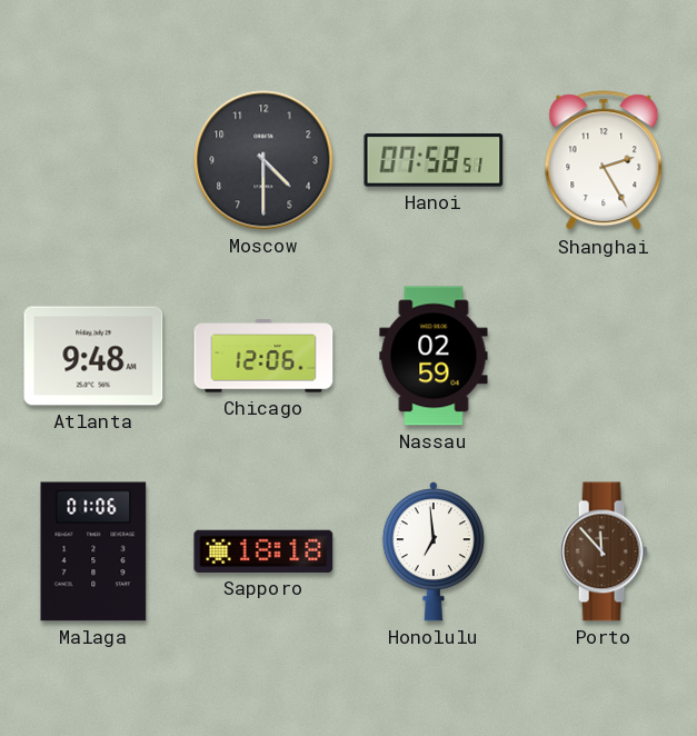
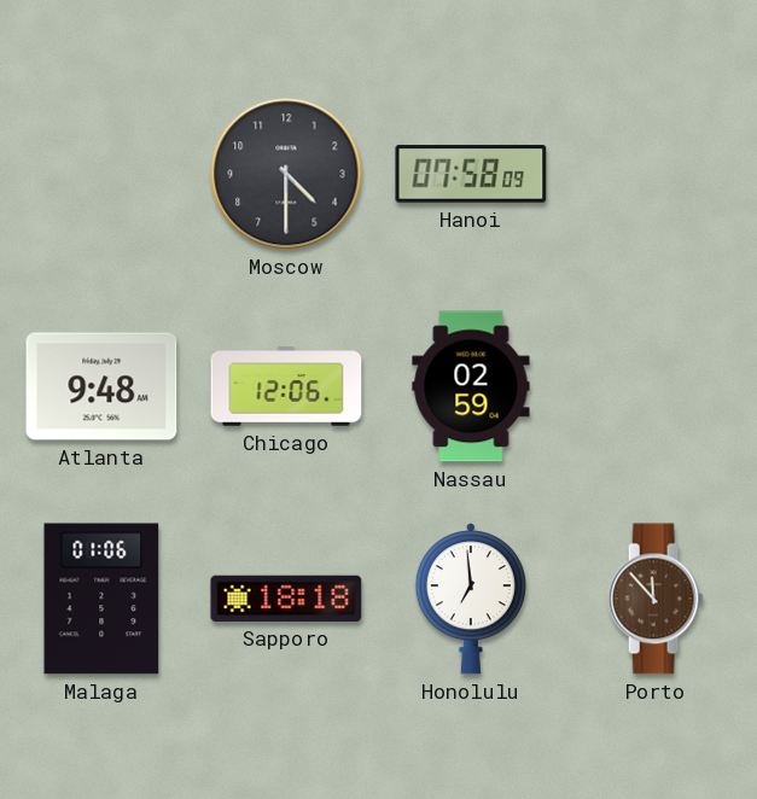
Hanoi: 07:58:51 -> 07:58:09 (471, 174)
Shanghai: 2:25 -> none (604, 161)
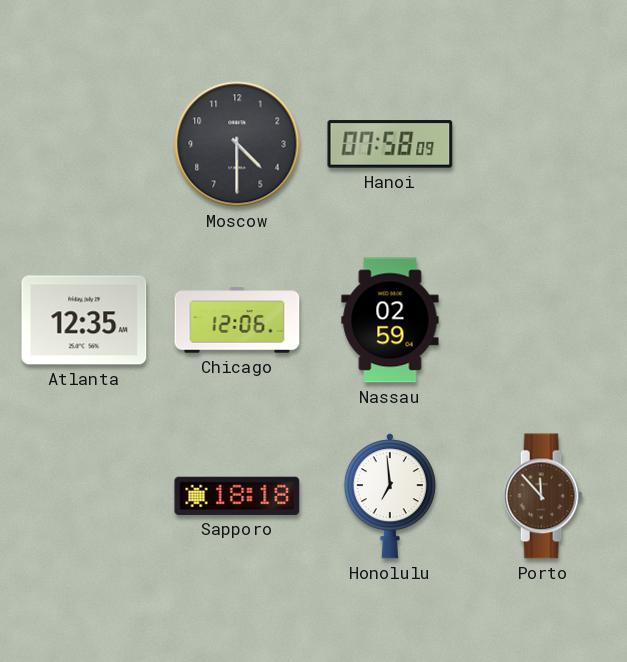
Atlanta: 9:48 -> 12:35 (84, 320)
Malaga: 01:06 -> none (101, 599)
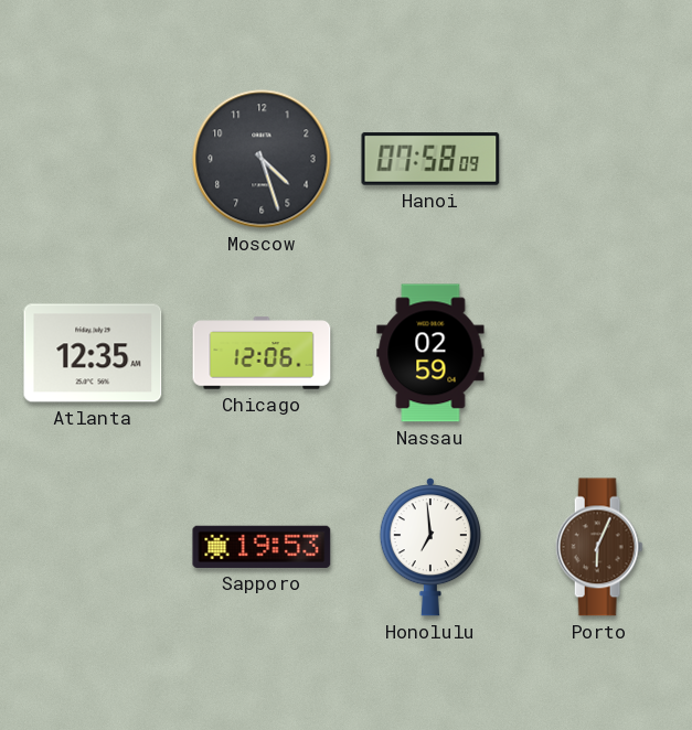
Moscow: 4:30 -> 4:27 (262, 159)
Sapporo: 18:18 -> 19:53 (262, 547)
Porto: 11:53 -> 6:04 (599, 547)
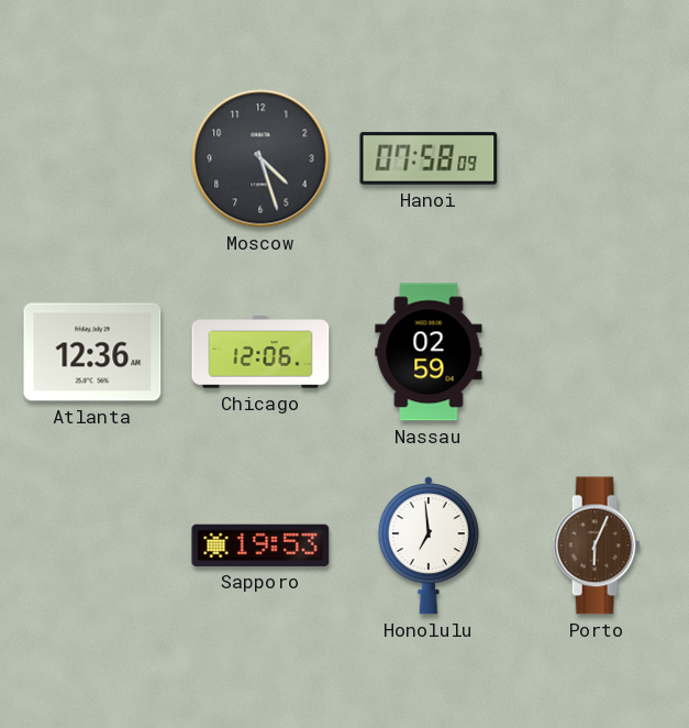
Atlanta: 12:35 -> 12:36 (92, 352)
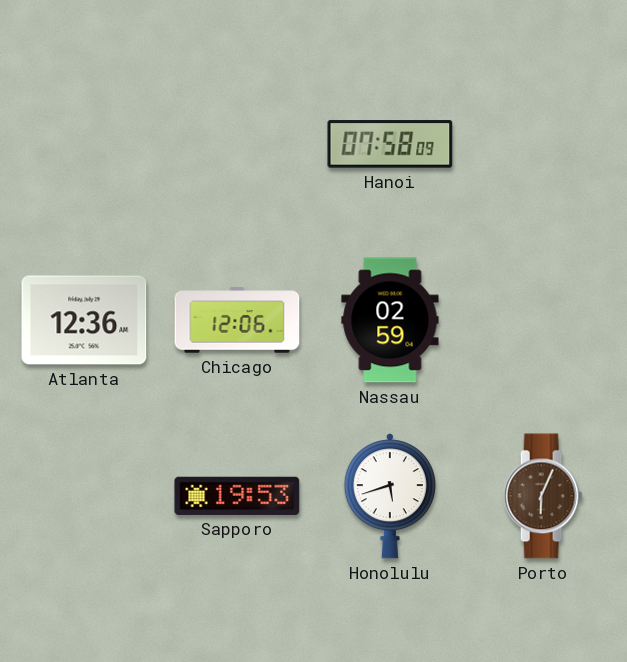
Moscow: 4:27 -> none (260, 158)
Honolulu: 6:59 -> 5:42 (390, 496)
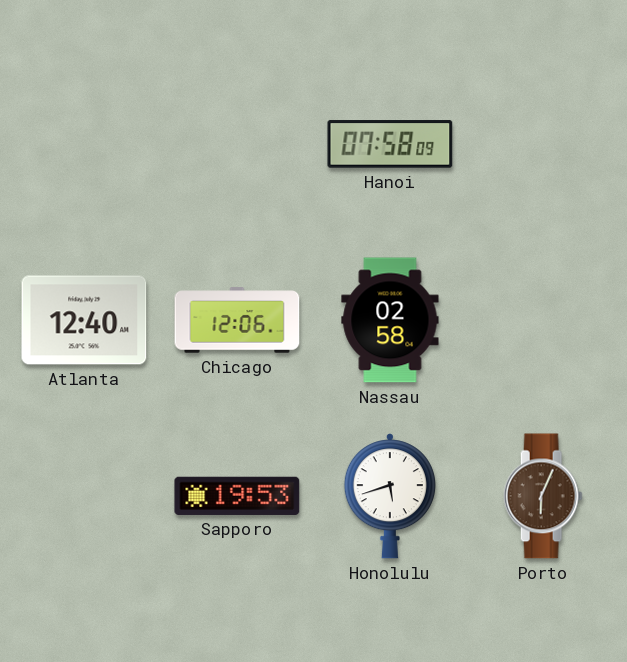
Atlanta: 12:36 -> 12:40 (84, 320)
Nassau: 02:59 -> 02:58 (390, 320)
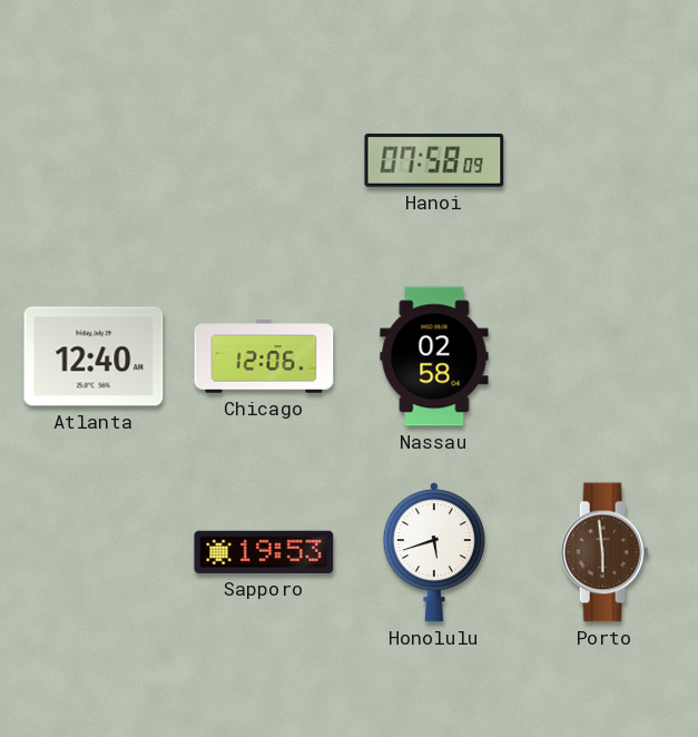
Porto: 6:04 -> 5:59 (604, 552)
